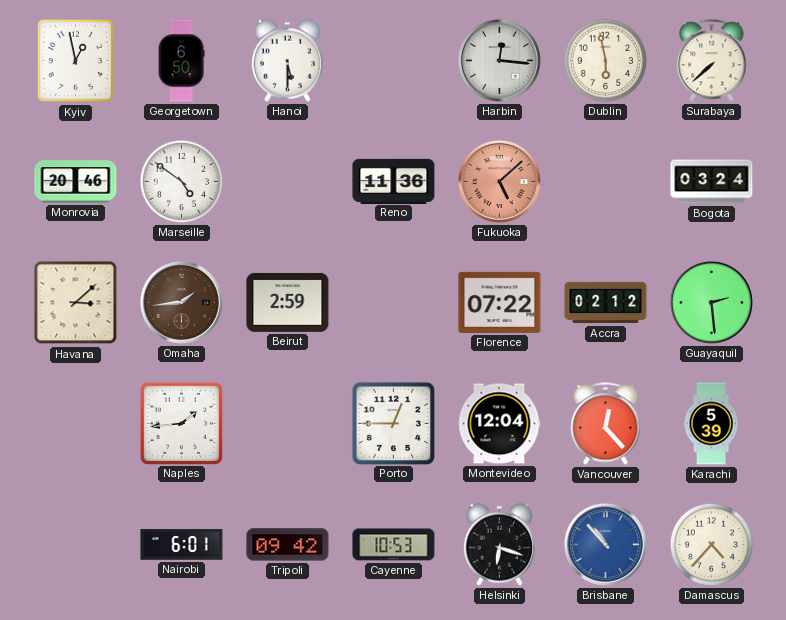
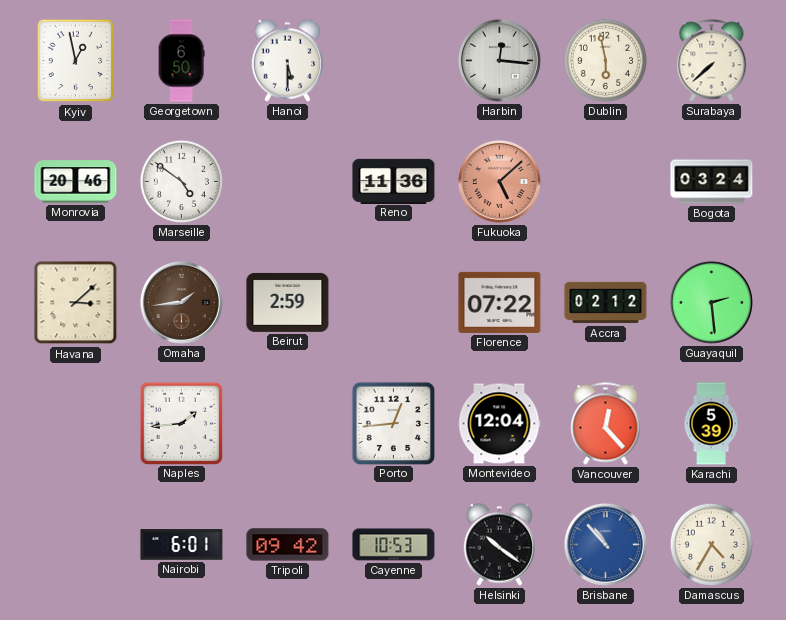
Porto: 12:45 -> 12:44 (393, 423)
Helsinki: 6:18 -> 10:21 (500, 544)
Damascus: 4:37 -> 4:35 (711, 544)
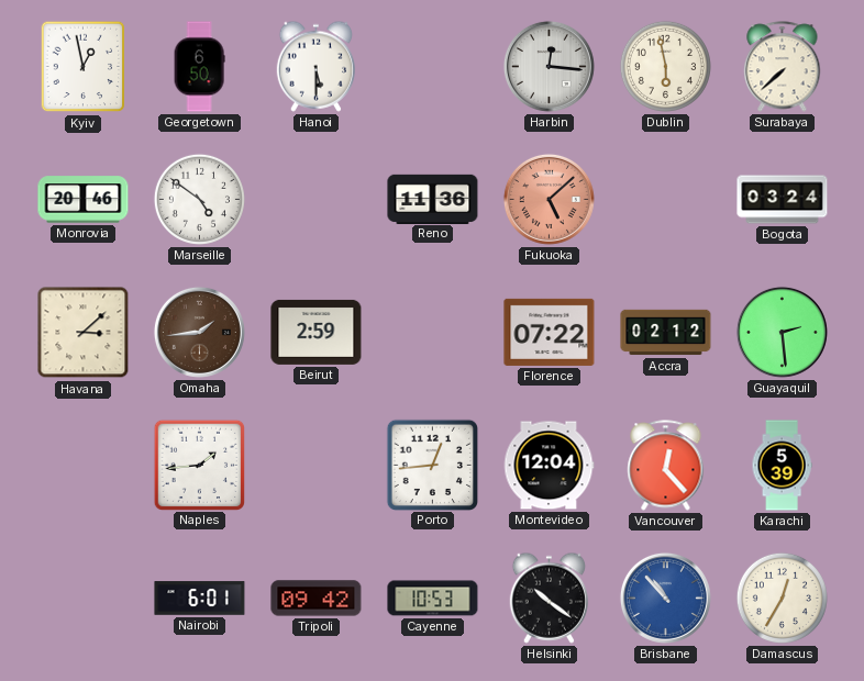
Damascus: 4:35 -> 12:35 (782, 598)
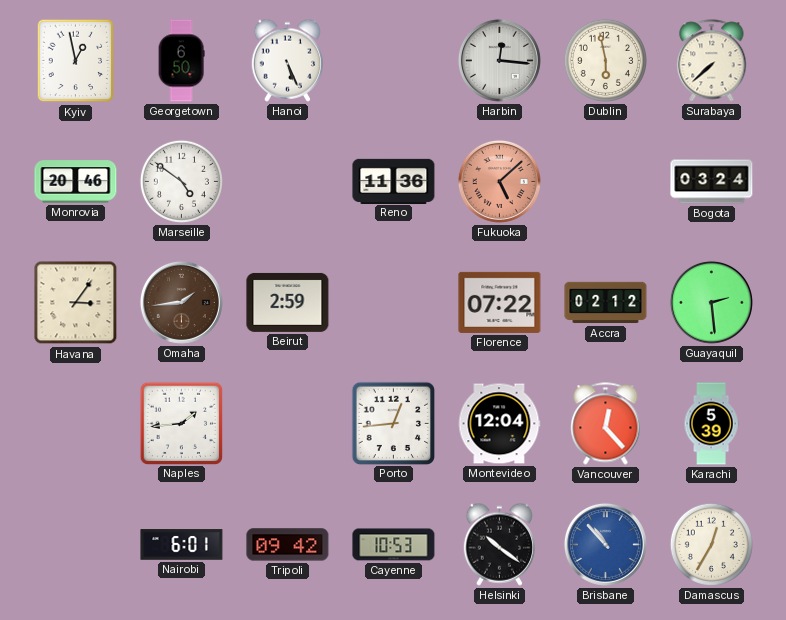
Hanoi: 5:30 -> 5:26 (288, 60)
Havana: 3:08 -> 3:06 (76, 303)
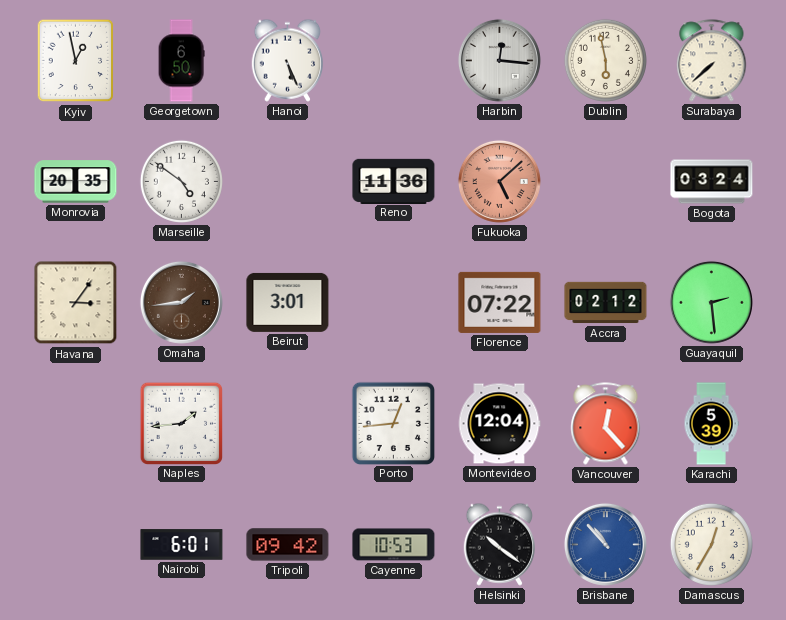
Monrovia: 20:46 -> 20:35 (76, 182)
Beirut: 2:59 -> 3:01 (288, 302)
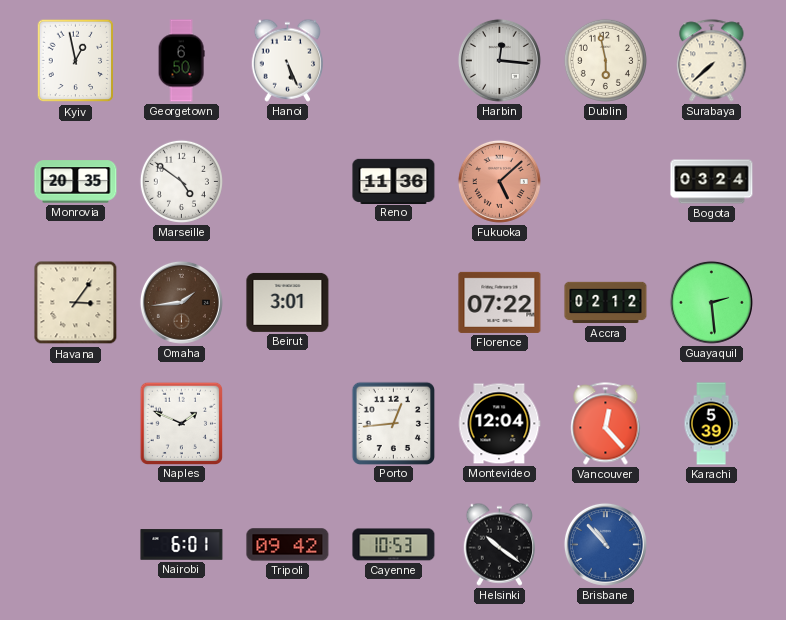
Naples: 1:44 -> 1:49 (181, 423)
Damascus: 12:35 -> none (711, 544)
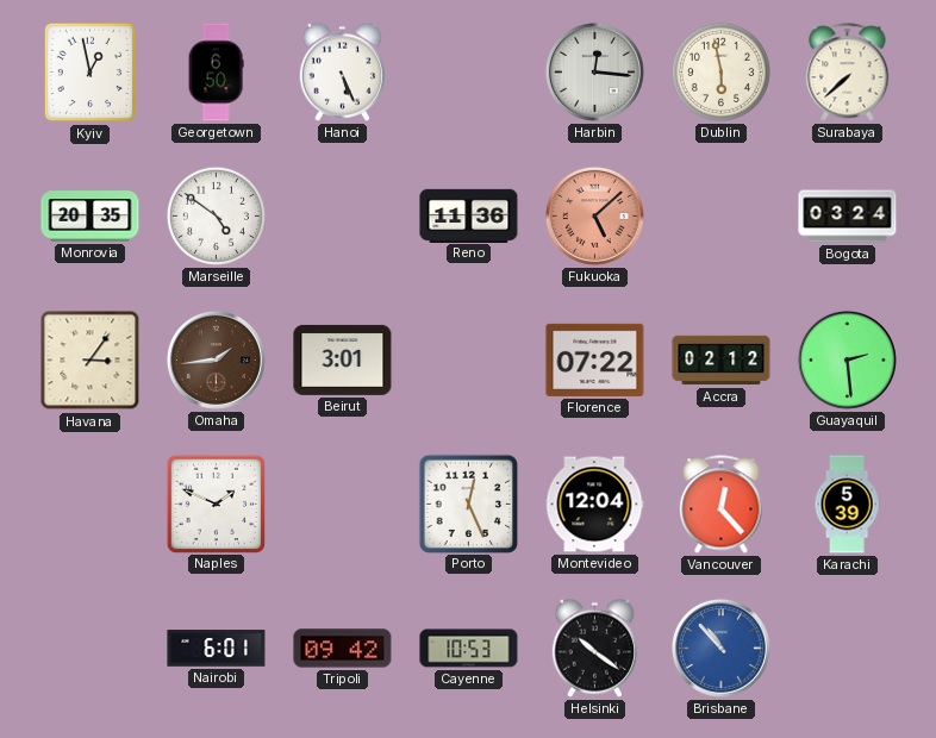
Porto: 12:44 -> 12:26 (468, 504)
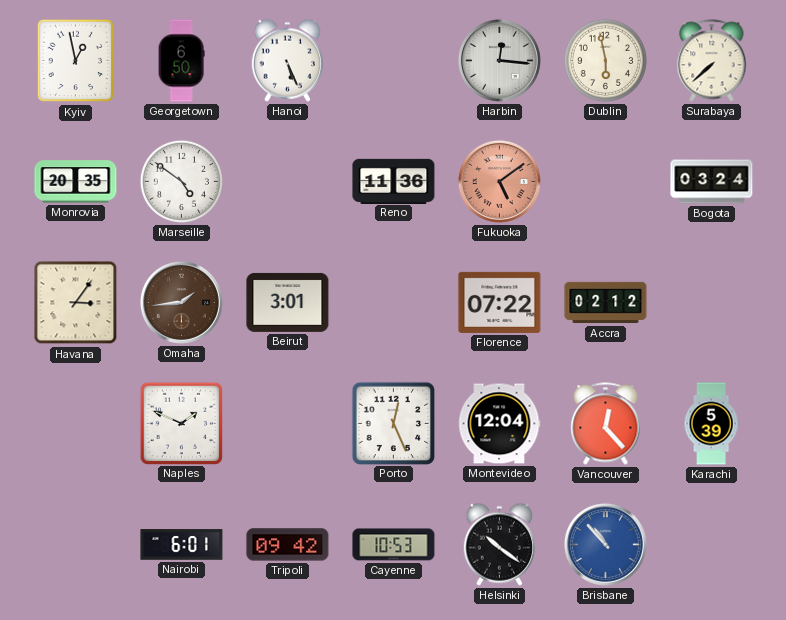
Fukuoka: 5:08 -> 5:09 (499, 181)
Guayaquil: 2:29 -> none (847, 359)
